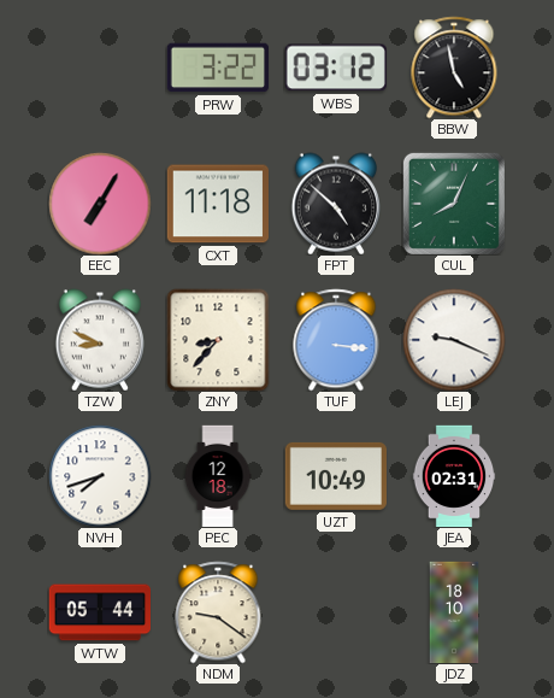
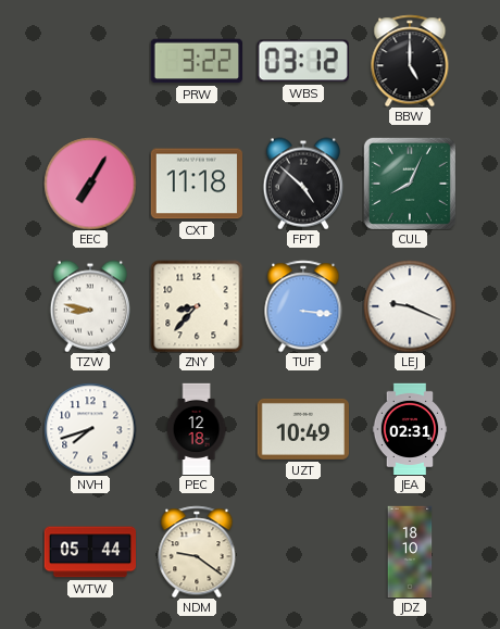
BBW: 4:58 -> 5:00 (410, 61)
TZW: 8:49 -> 8:47 (89, 306)
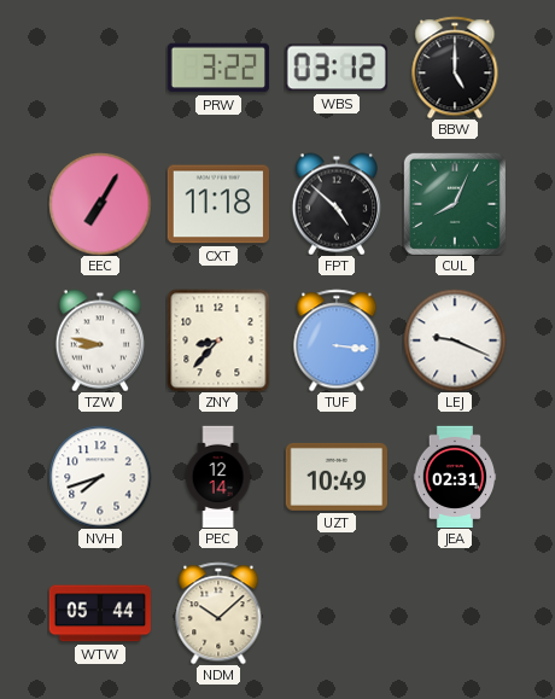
PEC: 12:18 -> 12:14 (218, 477)
NDM: 9:21 -> 10:08 (218, 613)
JDZ: 18:10 -> none (410, 552)
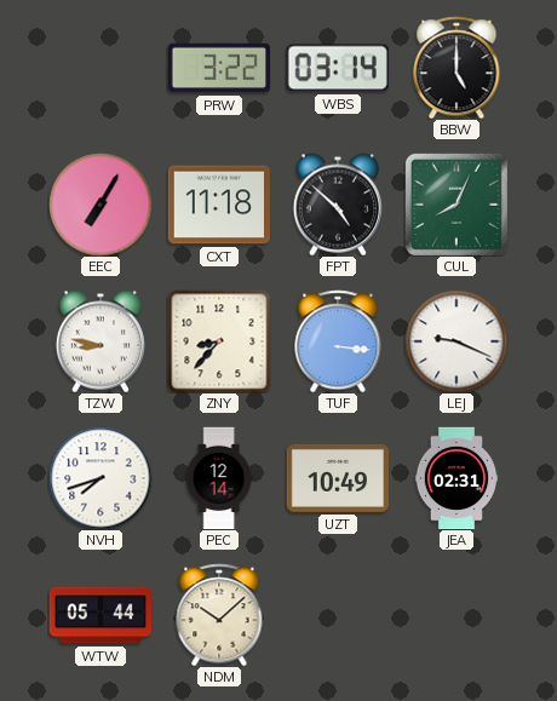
WBS: 03:12 -> 03:14 (338, 68)
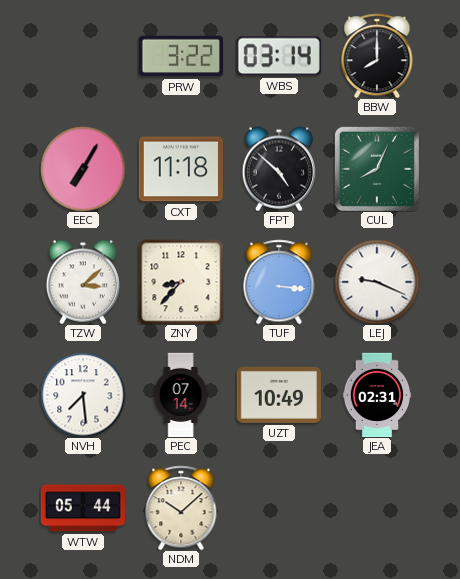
BBW: 5:00 -> 8:00 (377, 56)
TZW: 8:47 -> 3:08 (82, 282)
NVH: 7:42 -> 7:29 (83, 395)
PEC: 12:14 -> 07:14 (181, 395)
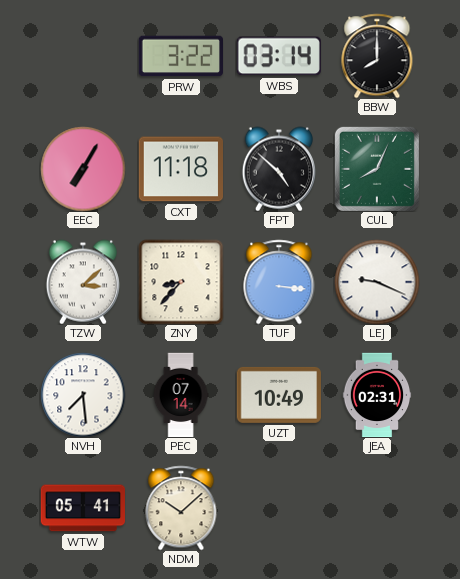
WTW: 05:44 -> 05:41 (82, 508)
